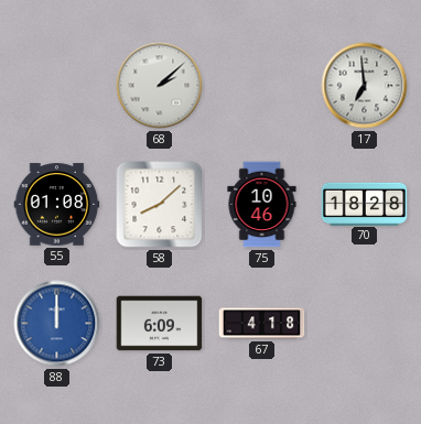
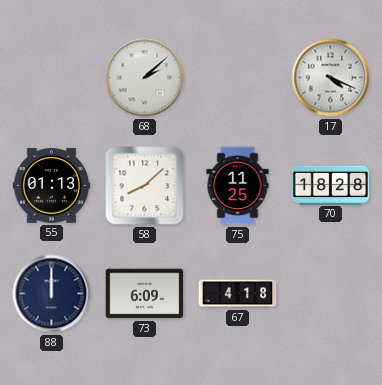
17: 6:59 -> 4:19 (331, 78)
55: 01:08 -> 01:13 (52, 186)
75: 10:46 -> 11:25 (238, 186)
88 dial: blue -> navy (52, 294)
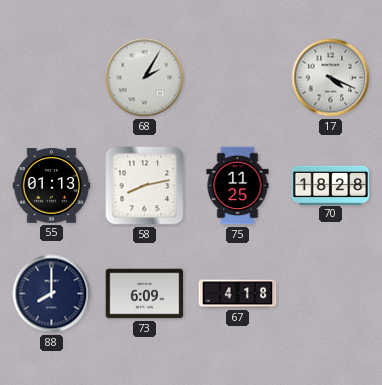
68: 2:08 -> 2:05 (145, 78)
58: 8:08 -> 8:13 (145, 186)
88: 12:00 -> 8:00 (52, 294)
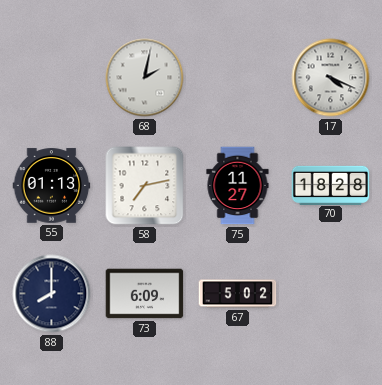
68: 2:05 -> 2:02 (145, 78)
58: 8:13 -> 7:13 (145, 186)
75: 11:25 -> 11:27 (238, 186)
67: 4:18 -> 5:02 (238, 294)
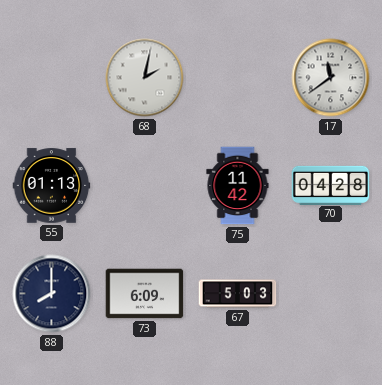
17: 4:19 -> 11:39 (331, 78)
58: 7:13 -> none (145, 186)
75: 11:27 -> 11:42 (238, 186)
70: 18:28 -> 04:28 (331, 185)
67: 5:02 -> 5:03 (238, 294)
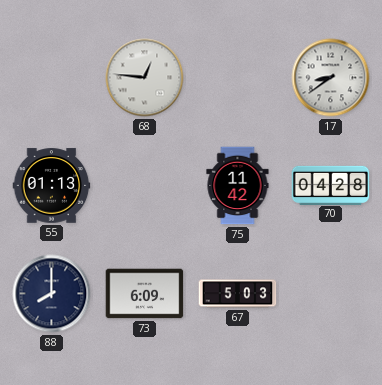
68: 2:02 -> 12:46 (145, 78)
17: 11:39 -> 8:39 (331, 78)
